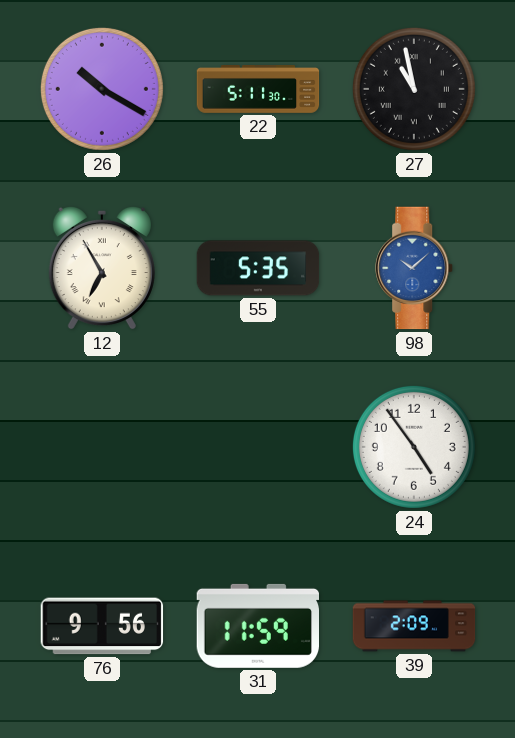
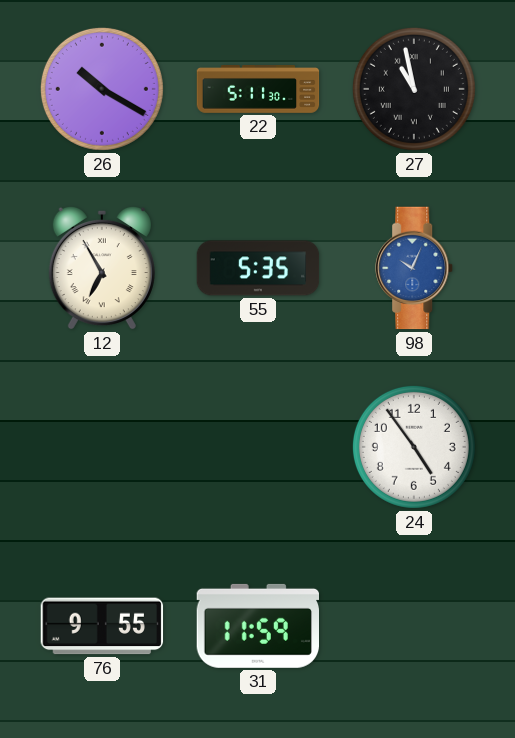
98: 10:08 -> 10:04 (415, 268)
76: 9:56 -> 9:55 (102, 626)
39: 2:09 -> none (414, 626)
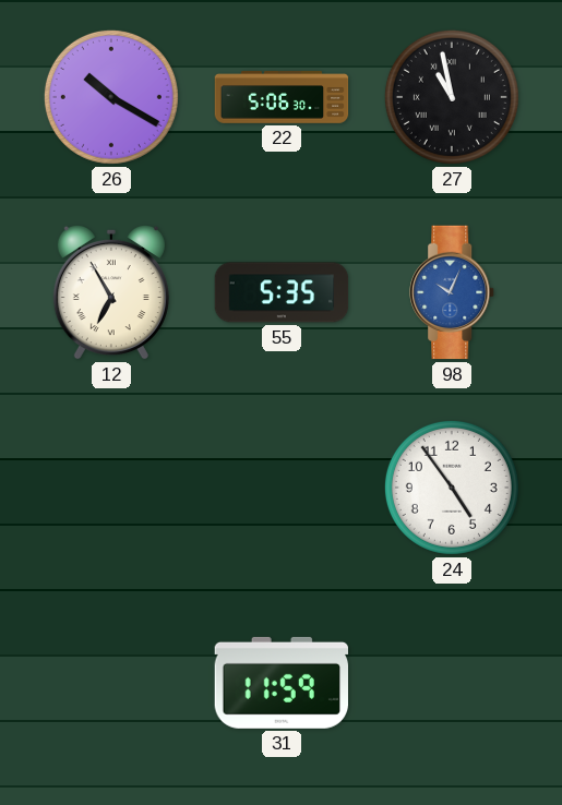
22: 5:11 -> 5:06 (282, 97)
76: 9:55 -> none (102, 626)
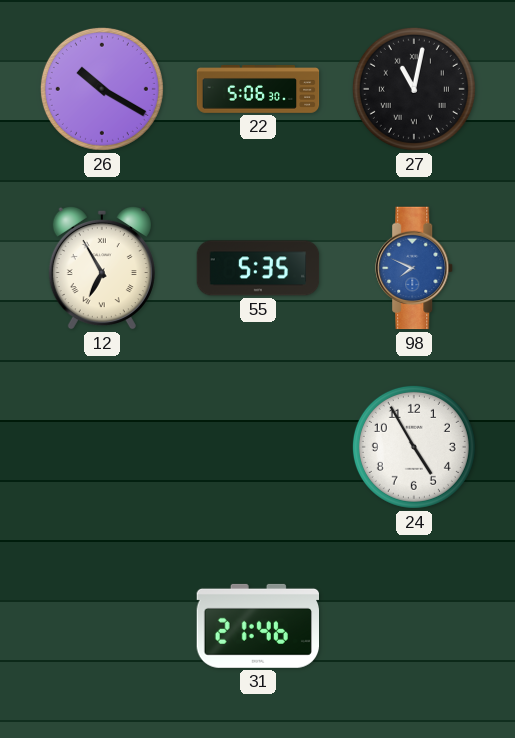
27: 10:58 -> 11:02 (414, 89)
98: 10:04 -> 7:49 (415, 268)
24: 4:54 -> 4:55 (414, 447)
31: 11:59 -> 21:46 (257, 626)
